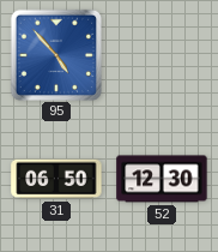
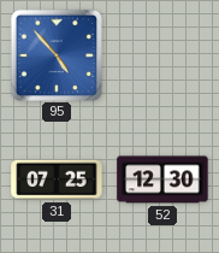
31: 06:50 -> 07:25 (57, 180)
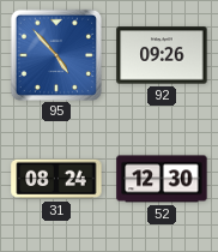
92: none -> 09:26 (162, 55)
31: 07:25 -> 08:24 (56, 179)
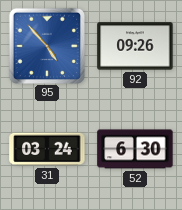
31: 08:24 -> 03:24 (47, 149)
52: 12:30 -> 6:30 (135, 149)
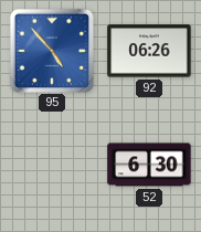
92: 09:26 -> 06:26 (149, 51)
31: 03:24 -> none (47, 149)
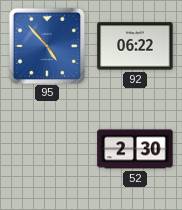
92: 06:26 -> 06:22 (135, 46)
52: 6:30 -> 2:30 (135, 149)
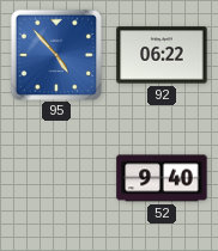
52: 2:30 -> 9:40 (162, 178)
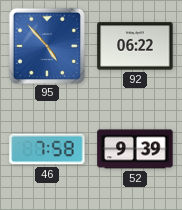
46: none -> 7:58 (47, 149)
52: 9:40 -> 9:39 (135, 149)
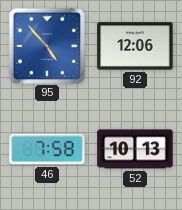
92: 06:22 -> 12:06 (135, 46)
52: 9:39 -> 10:13 (135, 149)
